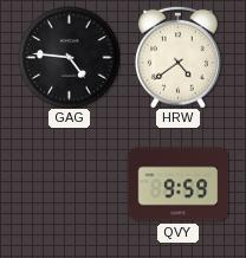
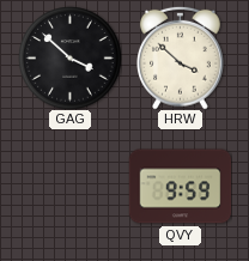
GAG: 4:46 -> 3:52 (69, 57)
HRW: 4:39 -> 3:52 (181, 57)
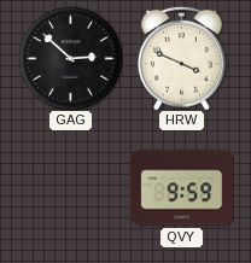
GAG: 3:52 -> 2:52 (70, 58)
HRW: 3:52 -> 3:49 (182, 58)
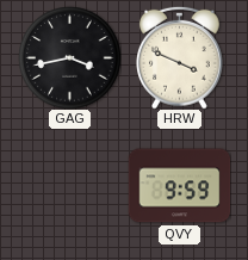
GAG: 2:52 -> 3:43 (69, 57)
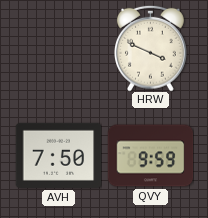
GAG: 3:43 -> none (69, 57)
AVH: none -> 7:50 (58, 155)
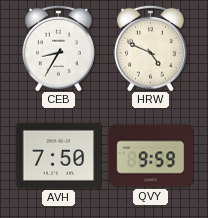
CEB: none -> 8:35 (59, 48)
HRW: 3:49 -> 4:49 (151, 48)
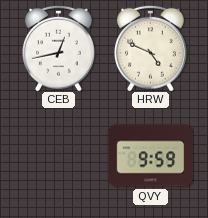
CEB: 8:35 -> 12:43 (59, 48)
AVH: 7:50 -> none (58, 155)
